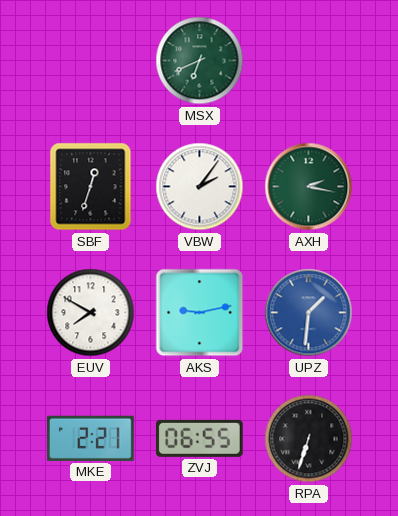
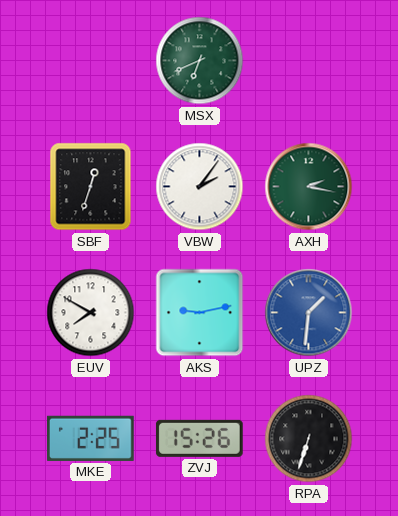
MKE: 2:21 -> 2:25 (91, 438)
ZVJ: 06:55 -> 15:26 (199, 438)
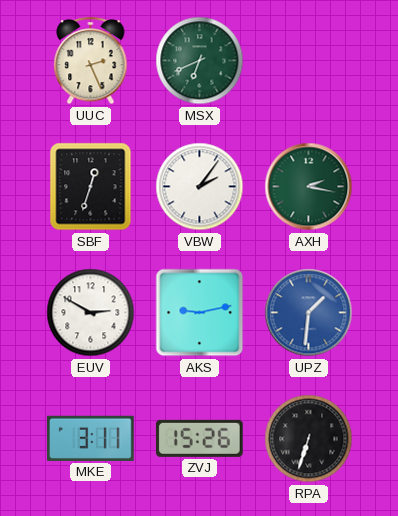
UUC: none -> 2:26 (91, 61)
EUV: 7:50 -> 2:50 (91, 313)
MKE: 2:25 -> 3:11 (91, 438)
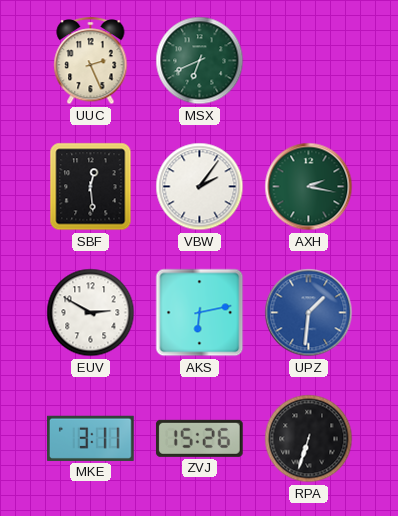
SBF: 12:33 -> 12:29 (91, 187)
AKS: 9:13 -> 6:13 (200, 313)
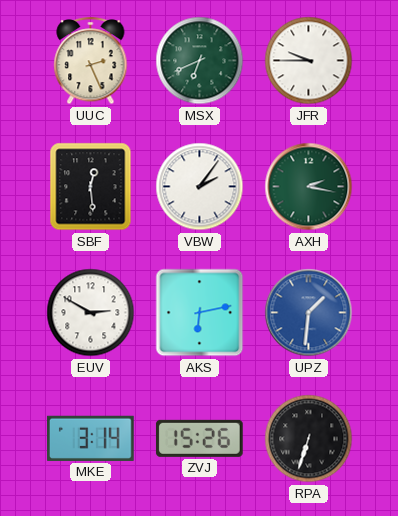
JFR: none -> 9:45 (309, 61)
MKE: 3:11 -> 3:14 (91, 438)
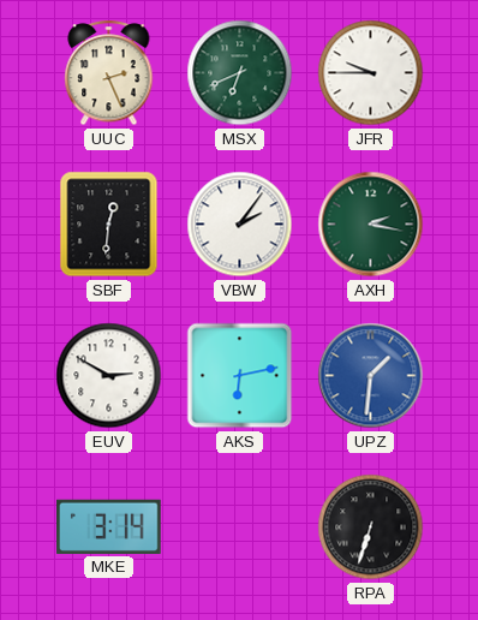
SBF: 12:29 -> 12:31 (109, 225)
ZVJ: 15:26 -> none (199, 438)
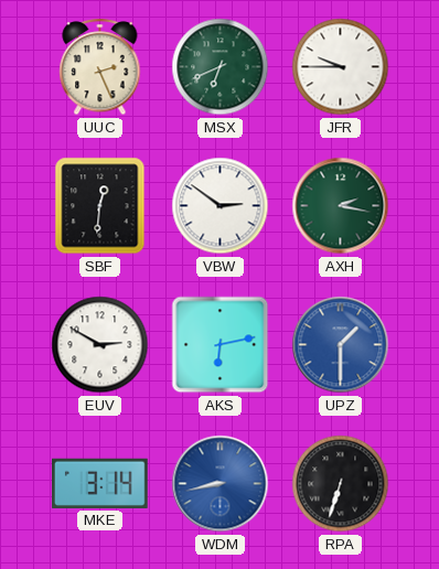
VBW: 2:06 -> 2:51 (221, 206)
UPZ: 1:31 -> 1:30 (341, 345)
WDM: none -> 8:43 (221, 484)
